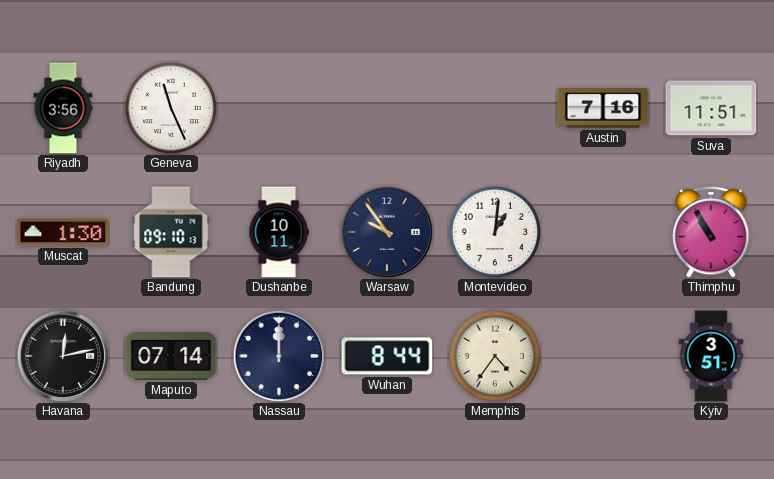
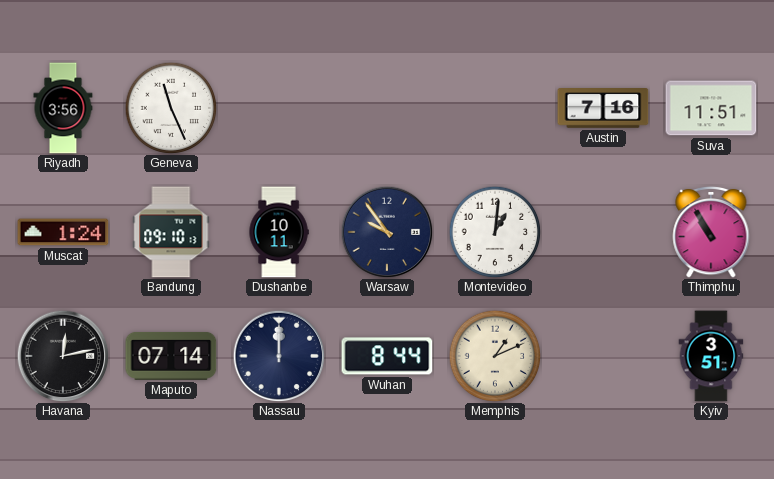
Muscat: 1:30 -> 1:24 (63, 232)
Memphis: 4:36 -> 1:11 (495, 356)
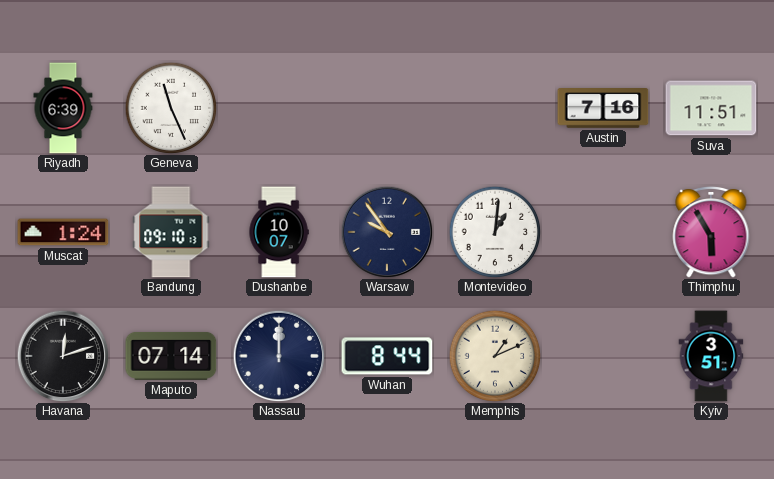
Riyadh: 3:56 -> 6:39 (63, 108)
Dushanbe: 10:11 -> 10:07 (279, 232)
Thimphu: 10:55 -> 5:55 (711, 232)
Havana: 12:13 -> 12:12 (63, 356)
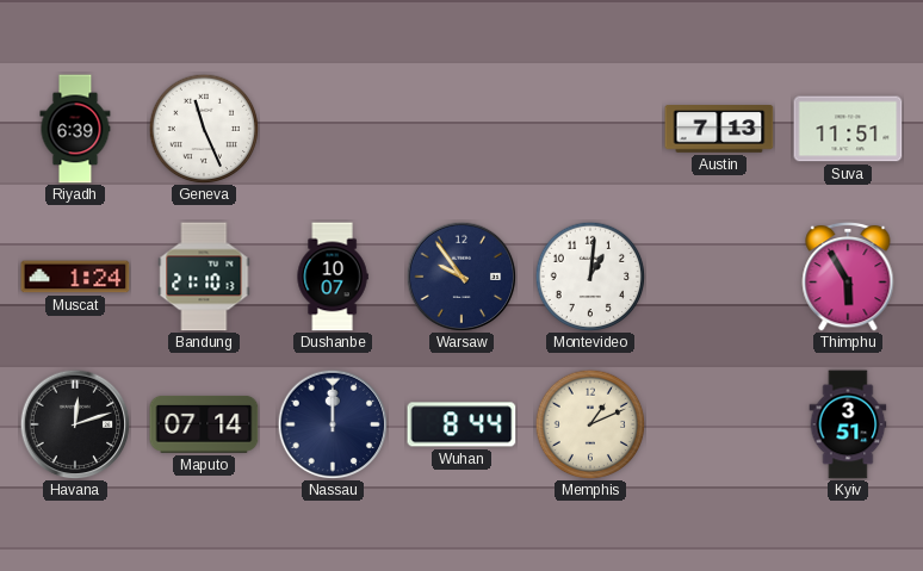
Austin: 7:16 -> 7:13 (719, 130)
Bandung: 09:10 -> 21:10 (204, 277)
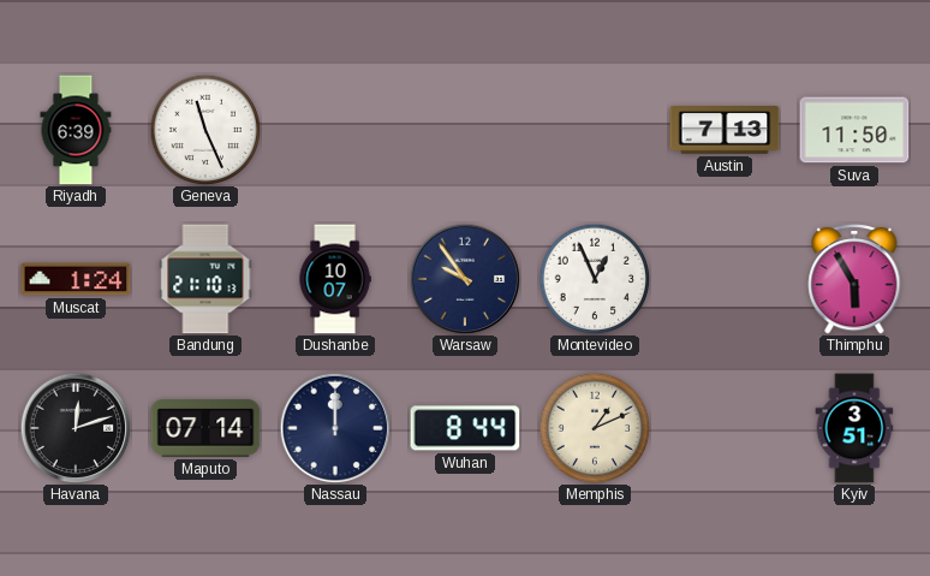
Suva: 11:51 -> 11:50 (854, 130)
Montevideo: 1:01 -> 12:56 (595, 279)
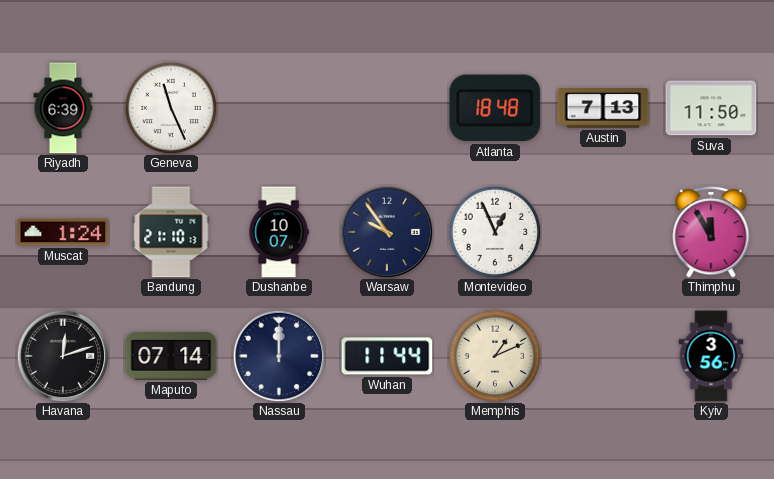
Atlanta: none -> 18:48 (495, 108)
Thimphu: 5:55 -> 11:55 (711, 232)
Wuhan: 8:44 -> 11:44 (387, 356)
Kyiv: 3:51 -> 3:56 (711, 356)
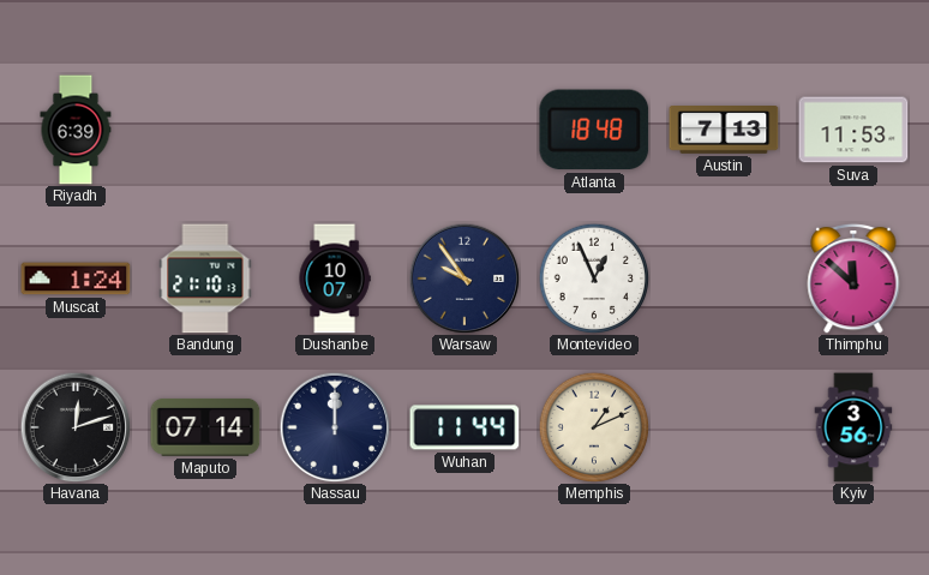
Geneva: 11:26 -> none (171, 108)
Suva: 11:50 -> 11:53 (853, 130)
Thimphu: 11:55 -> 11:52 (853, 278)
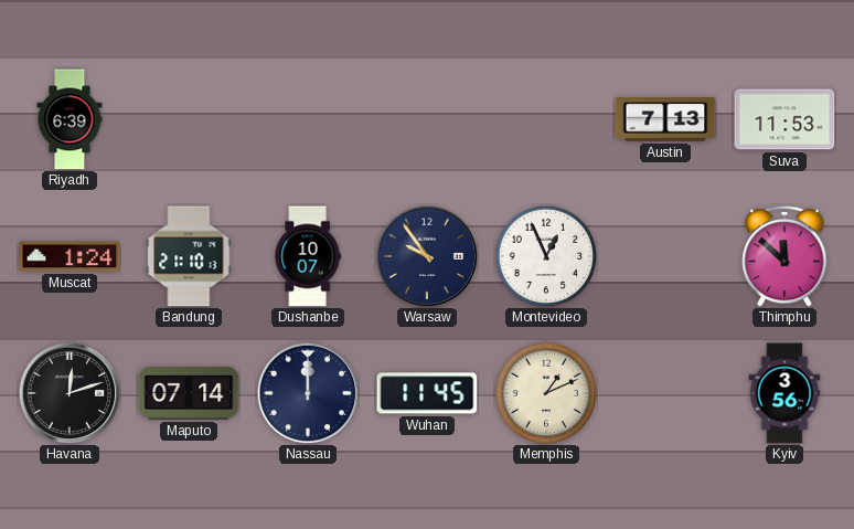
Atlanta: 18:48 -> none (594, 130)
Wuhan: 11:44 -> 11:45 (427, 393)
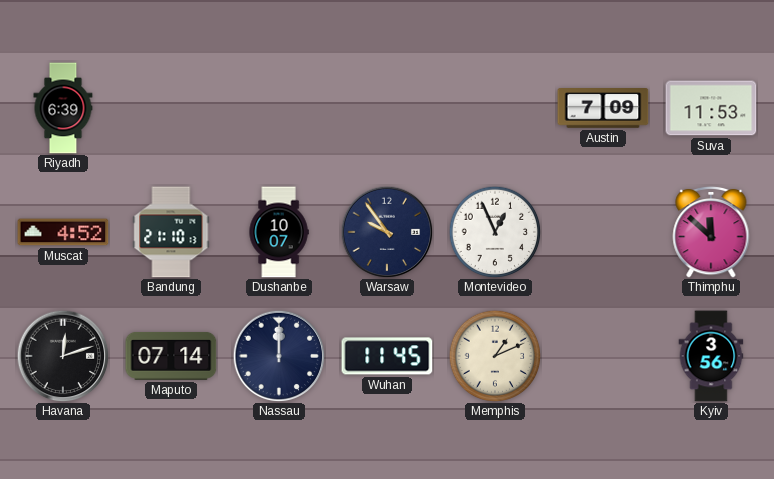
Austin: 7:13 -> 7:09 (603, 109)
Muscat: 1:24 -> 4:52 (63, 232)
